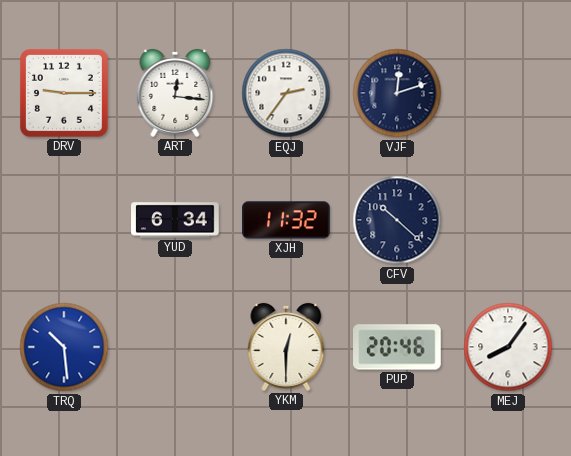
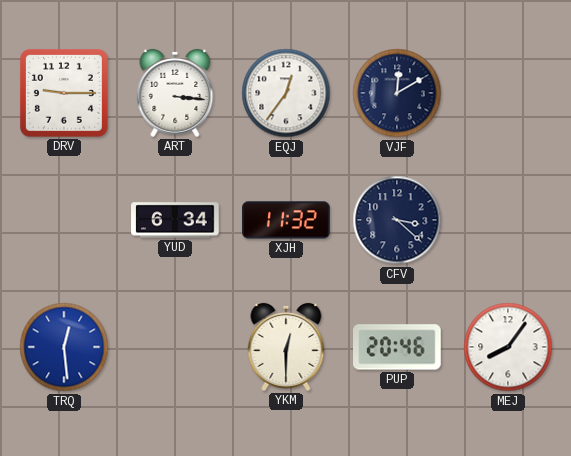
ART: 12:16 -> 3:16 (175, 93)
EQJ: 2:36 -> 12:36 (286, 93)
VJF: 12:12 -> 12:10 (397, 93)
CFV: 10:22 -> 3:22 (397, 220)
TRQ: 10:29 -> 12:29 (64, 347)
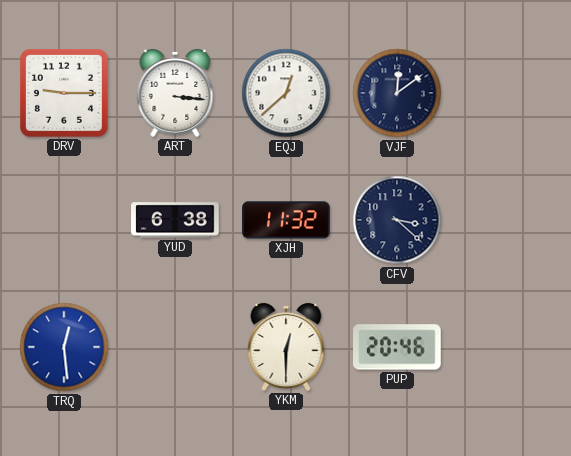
EQJ: 12:36 -> 12:38 (286, 93)
VJF: 12:10 -> 12:09 (397, 93)
YUD: 6:34 -> 6:38 (175, 220)
MEJ: 8:06 -> none (508, 347)
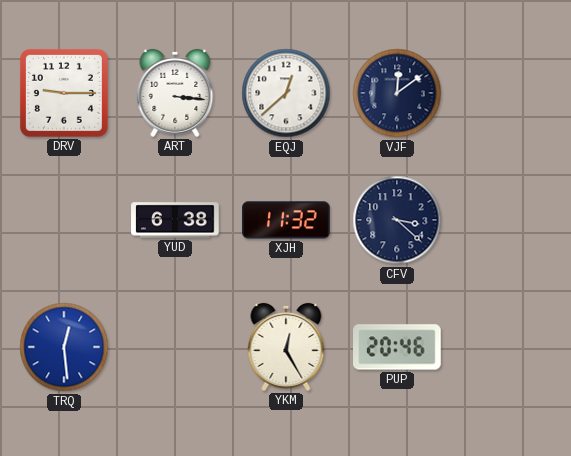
YKM: 12:30 -> 12:25 (286, 347)
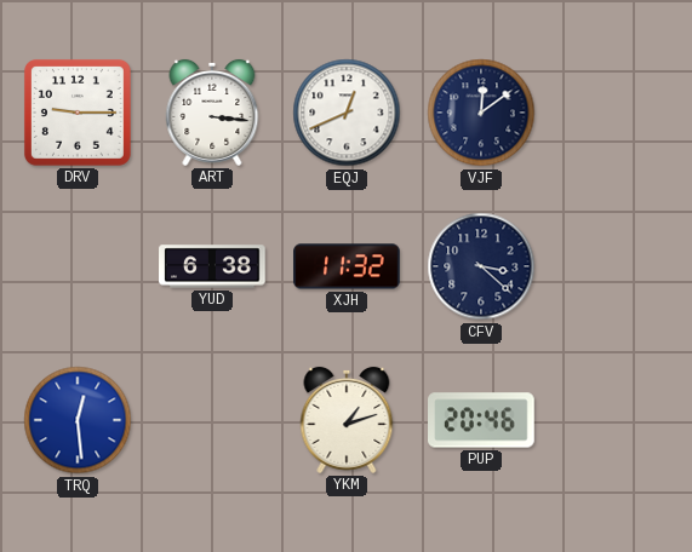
EQJ: 12:38 -> 12:41 (347, 113)
YKM: 12:25 -> 1:12 (347, 420)
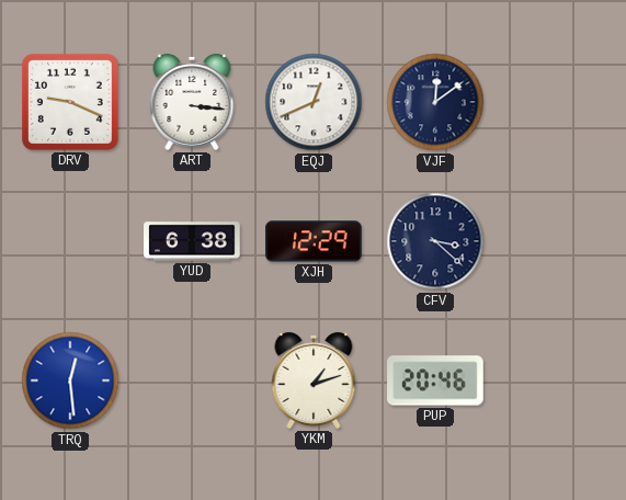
DRV: 9:15 -> 9:19 (70, 102)
XJH: 11:32 -> 12:29 (314, 241)
